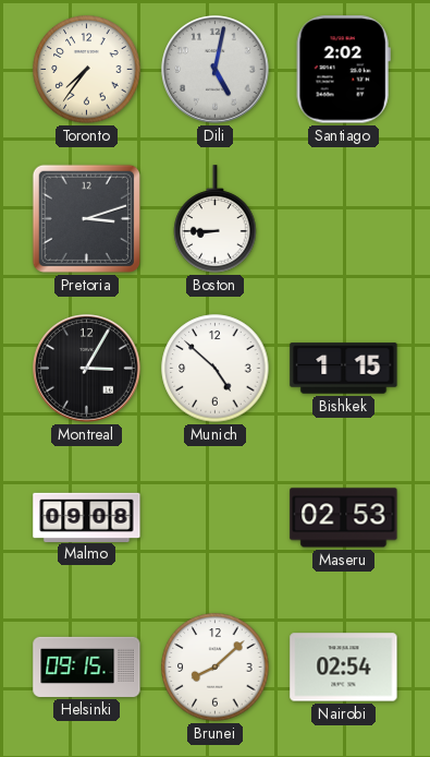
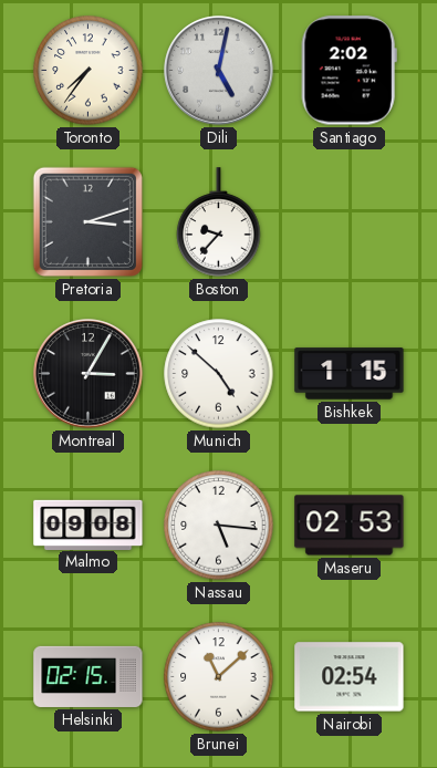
Boston: 8:45 -> 9:37 (219, 222)
Nassau: none -> 5:16 (219, 526)
Helsinki: 09:15 -> 02:15 (89, 676)
Brunei: 8:08 -> 11:08 (219, 677)
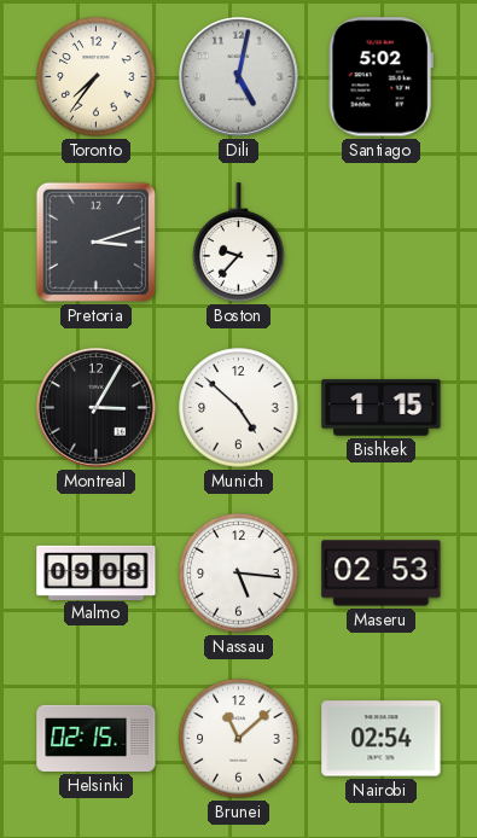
Santiago: 2:02 -> 5:02 (380, 77)
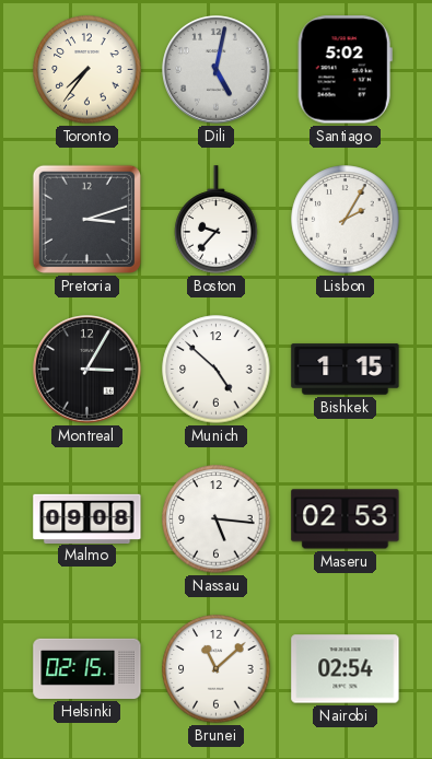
Lisbon: none -> 2:05 (346, 220)
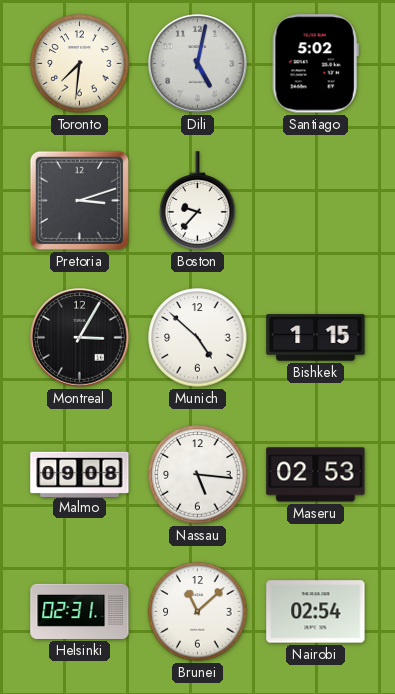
Toronto: 7:36 -> 7:31 (80, 64)
Lisbon: 2:05 -> none (346, 220)
Helsinki: 02:15 -> 02:31 (80, 611)
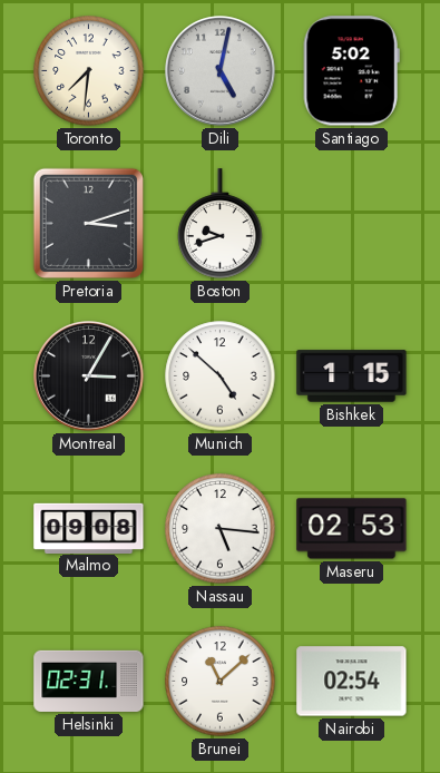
Boston: 9:37 -> 9:42 (221, 224)
